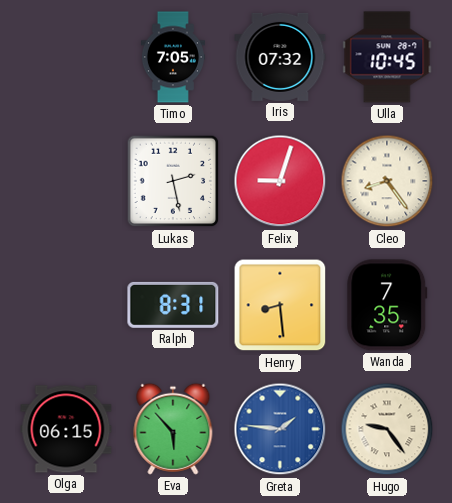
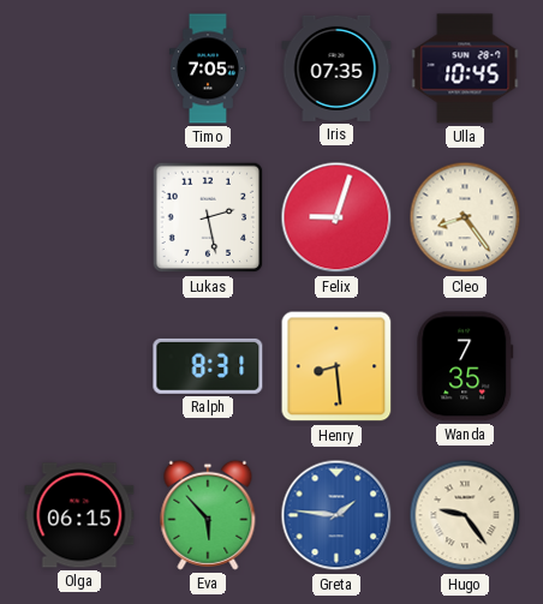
Iris: 07:32 -> 07:35 (336, 68)
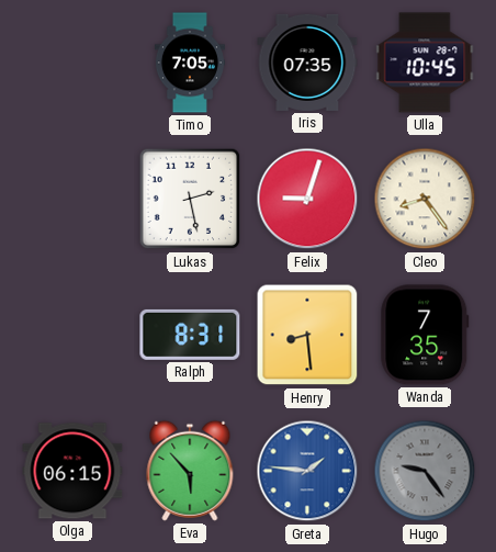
Hugo dial: cream -> grey (425, 471)
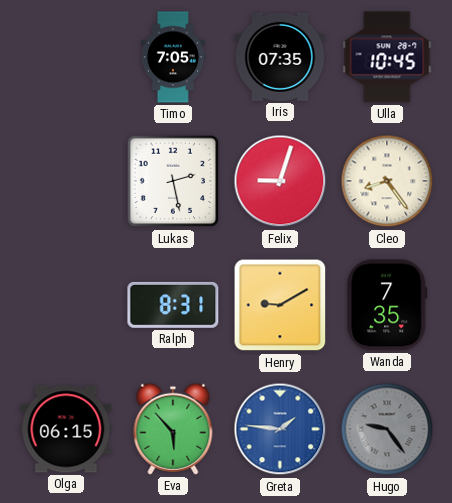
Henry: 8:29 -> 9:10 (280, 305)
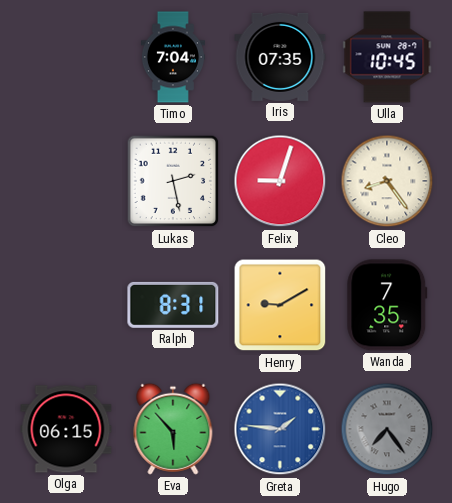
Timo: 7:05 -> 7:04 (173, 57)
Hugo: 9:24 -> 7:24 (387, 429)
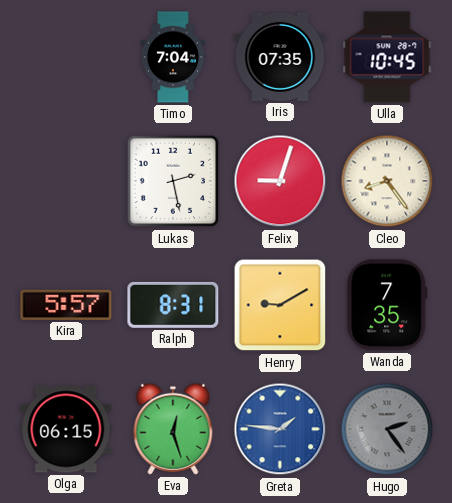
Kira: none -> 5:57 (66, 305)
Eva: 5:53 -> 12:27 (173, 429)
Hugo: 7:24 -> 2:24 (387, 429)
